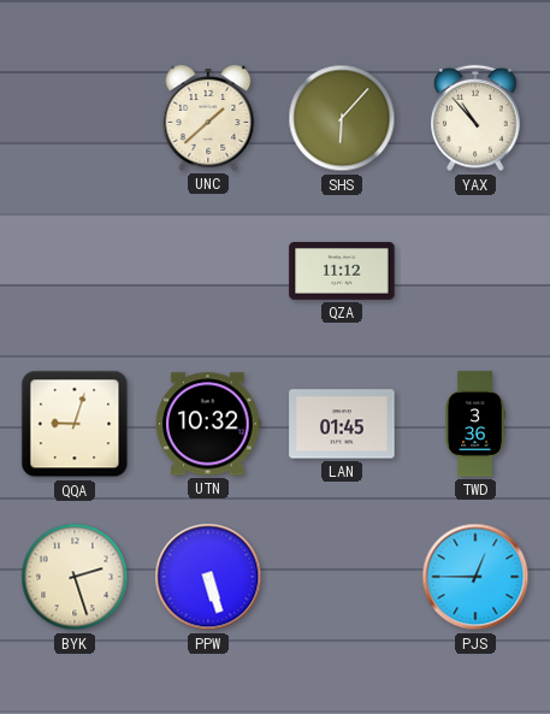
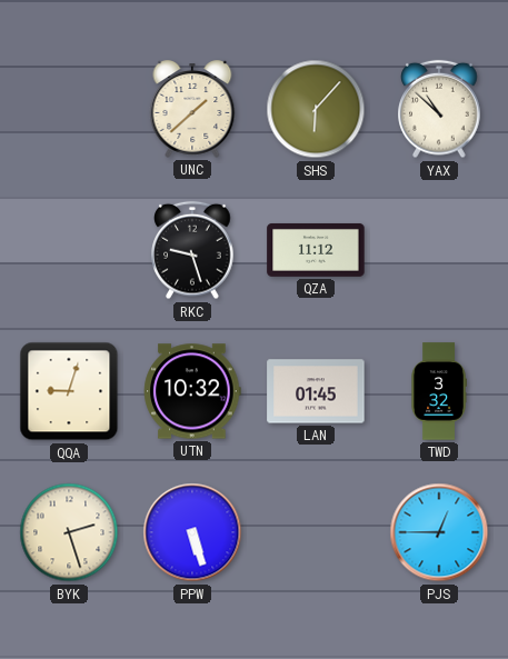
YAX: 10:53 -> 10:52 (439, 109)
RKC: none -> 9:27 (192, 250)
TWD: 3:36 -> 3:32 (439, 391)
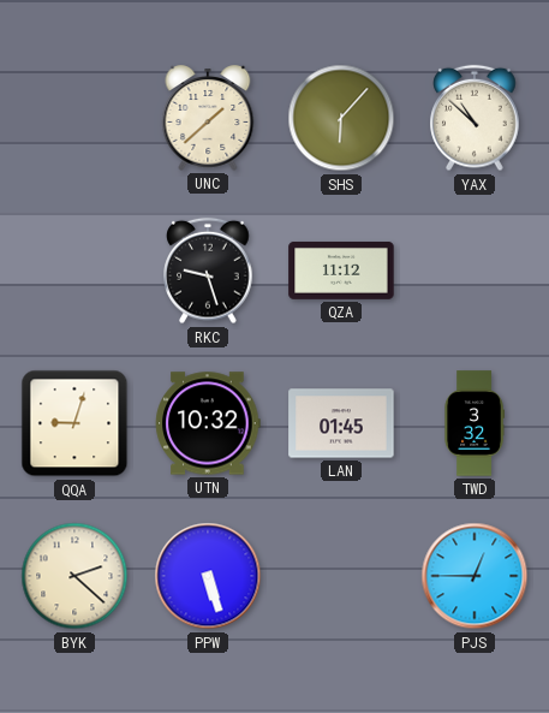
BYK: 2:27 -> 2:22 (74, 576)
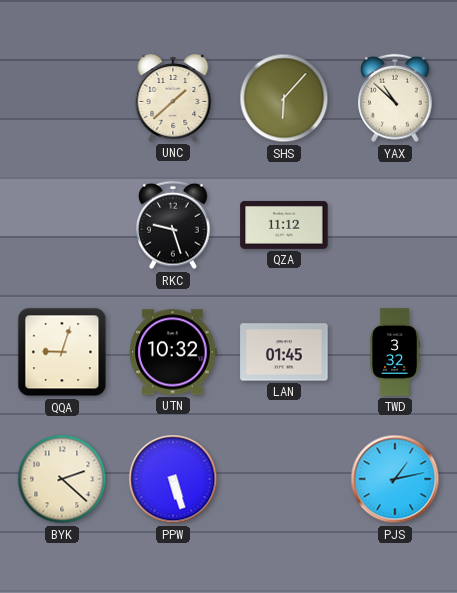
PJS: 12:45 -> 1:13 (395, 479)
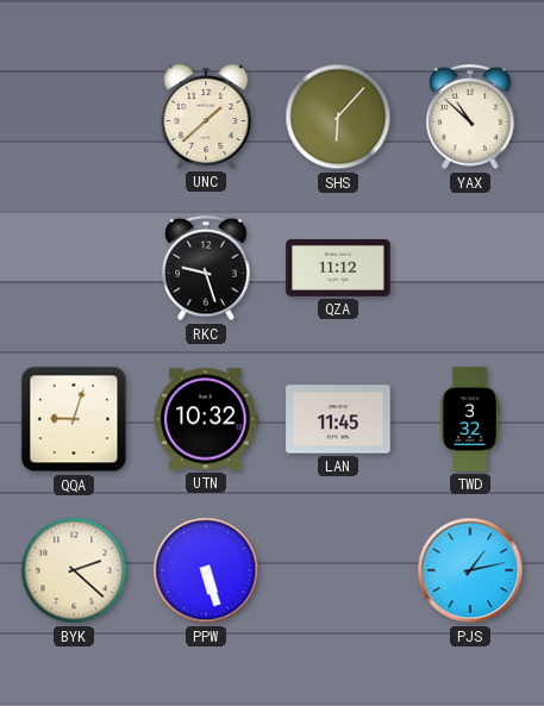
LAN: 01:45 -> 11:45 (338, 419)
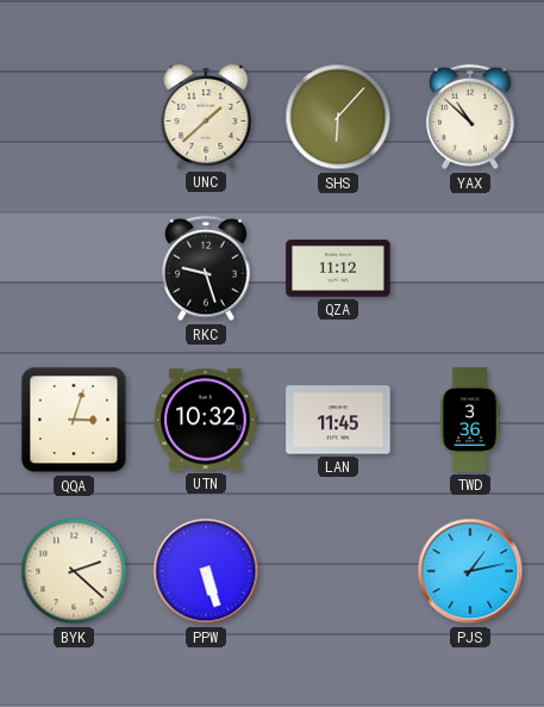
QQA: 9:03 -> 3:03 (74, 420)
TWD: 3:32 -> 3:36 (470, 420)
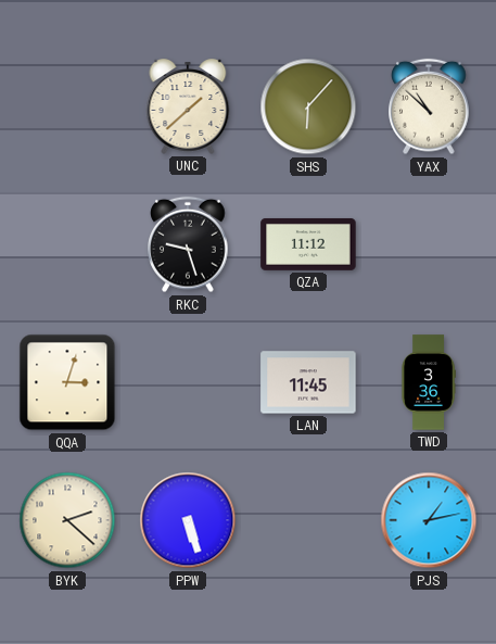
UTN: 10:32 -> none (206, 420)
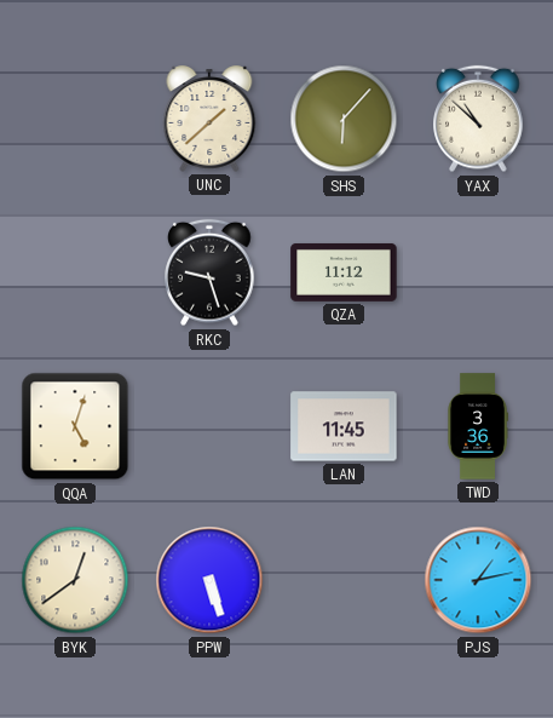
QQA: 3:03 -> 5:03 (75, 426)
BYK: 2:22 -> 12:39 (75, 580)
